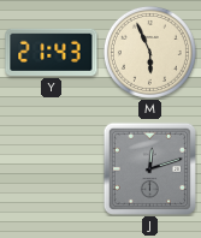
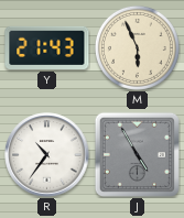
R: none -> 10:36 (47, 155)
J: 12:12 -> 4:55 (137, 154)
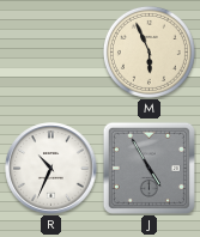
Y: 21:43 -> none (47, 47)
R: 10:36 -> 10:34 (51, 169)
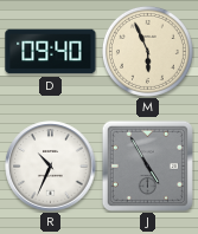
D: none -> 09:40 (51, 52)
